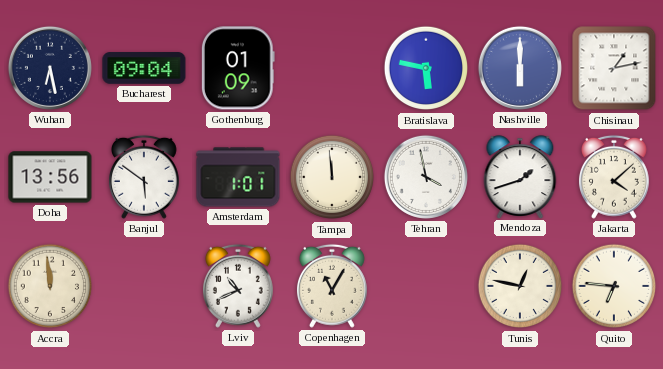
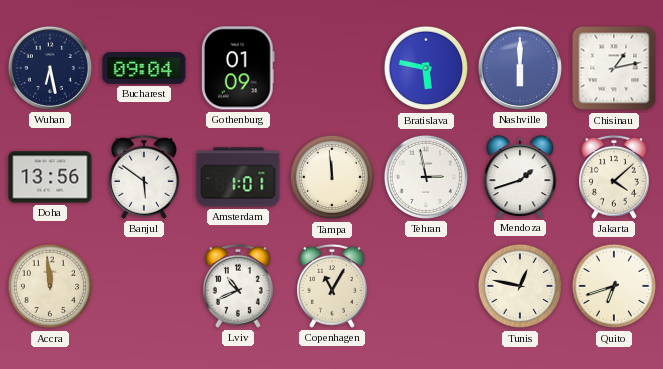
Tehran: 3:58 -> 2:58 (426, 177)
Quito: 6:46 -> 6:42 (614, 286)
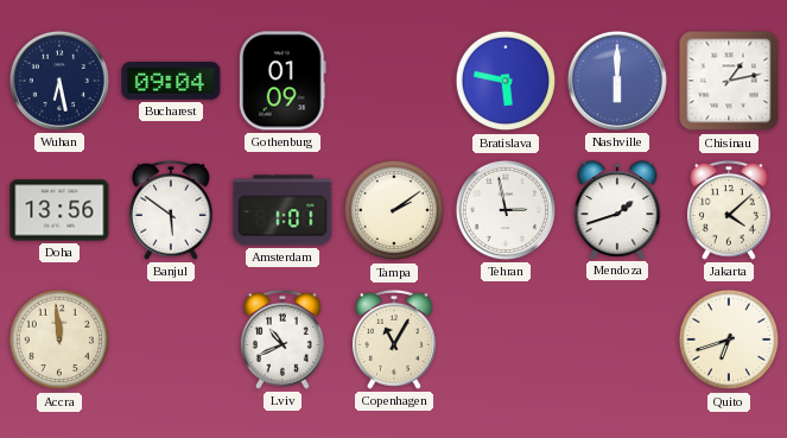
Tampa: 11:59 -> 2:09 (394, 210)
Tunis: 12:47 -> none (520, 286)
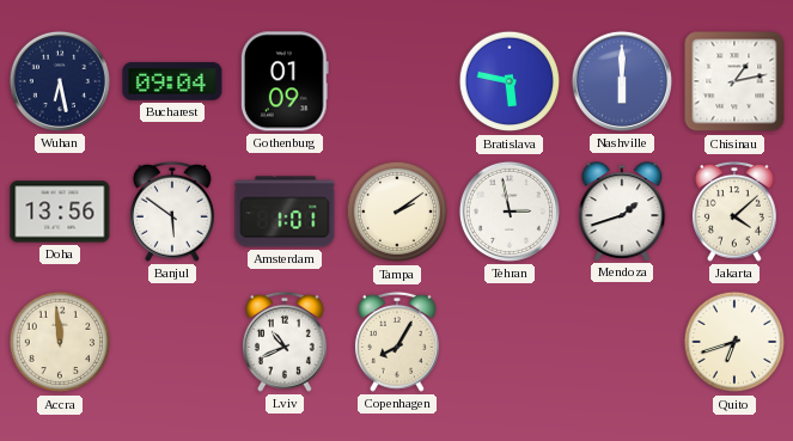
Copenhagen: 11:05 -> 8:05 (397, 342)
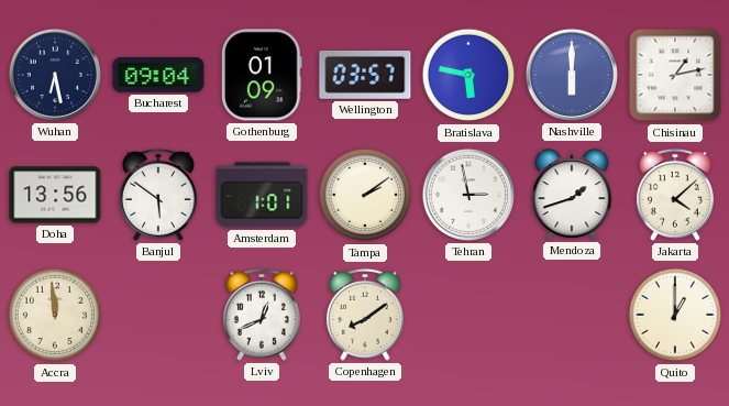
Wellington: none -> 03:57 (365, 75)
Lviv: 10:41 -> 12:41 (262, 315)
Copenhagen: 8:05 -> 8:09 (365, 315)
Quito: 6:42 -> 1:00 (675, 315)
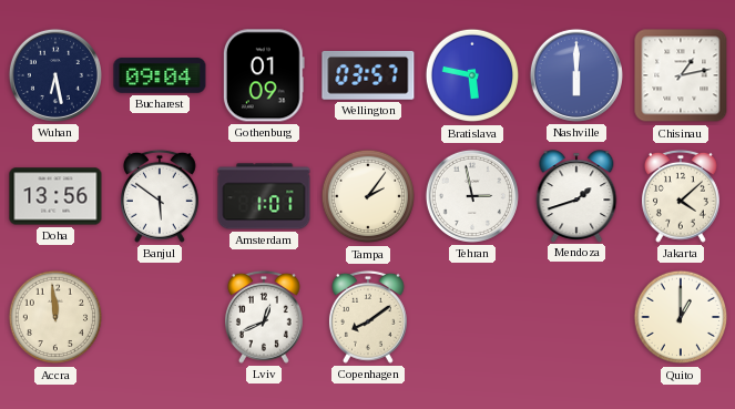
Tampa: 2:09 -> 2:06 (368, 196)
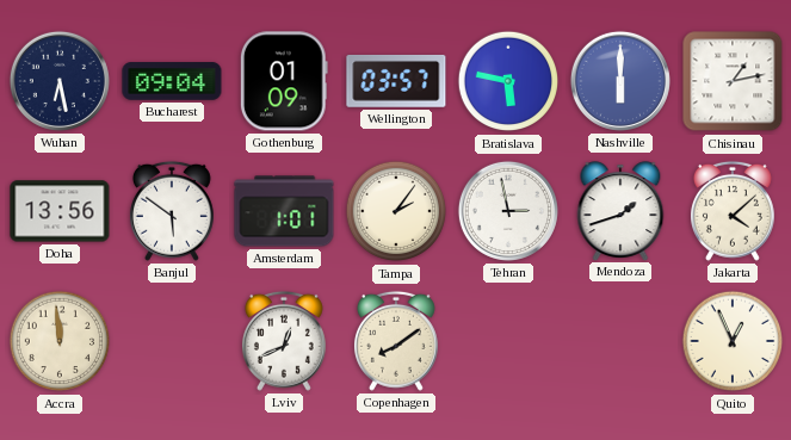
Quito: 1:00 -> 12:56 (733, 341)
